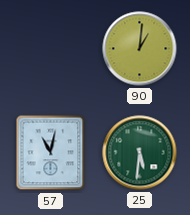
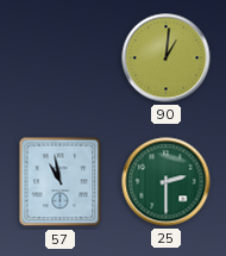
57: 11:02 -> 10:58 (61, 182)
25: 5:31 -> 2:30 (167, 182)
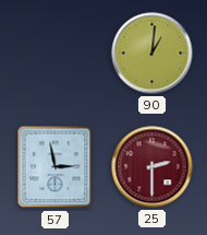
57: 10:58 -> 2:58 (56, 167)
25 dial: green -> burgundy (153, 167)
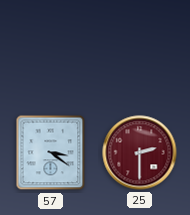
90: 1:01 -> none (153, 54)
57: 2:58 -> 3:21 (51, 153)
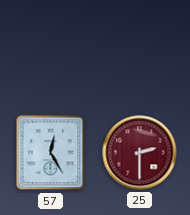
57: 3:21 -> 12:25 (51, 153)
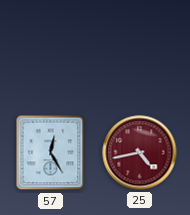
25: 2:30 -> 4:43 (140, 153)
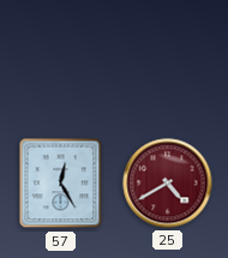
25: 4:43 -> 4:40 (168, 184)
